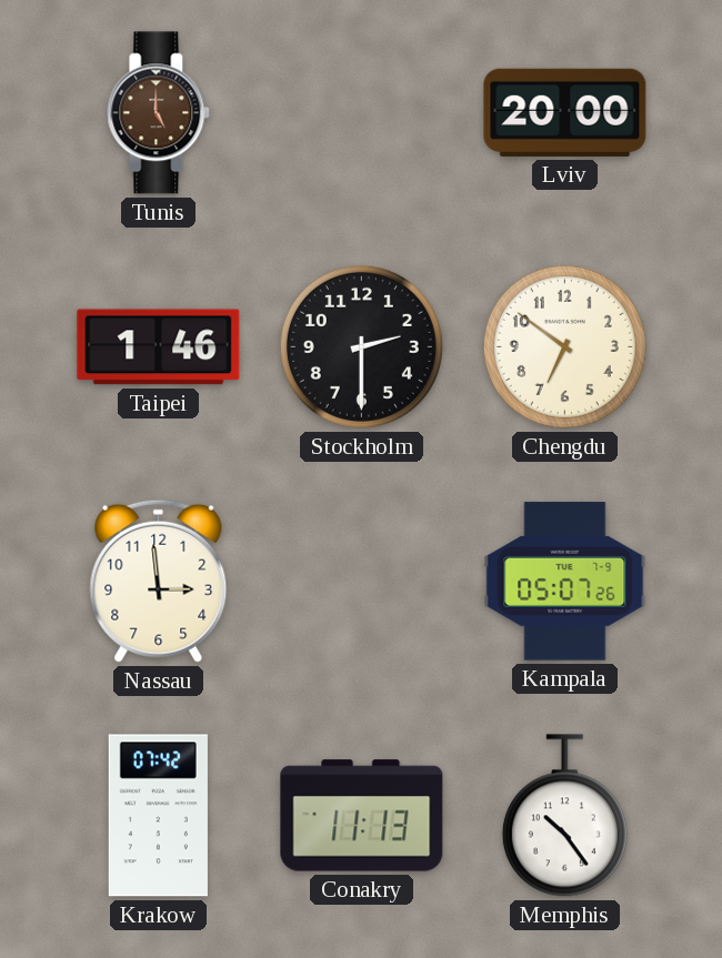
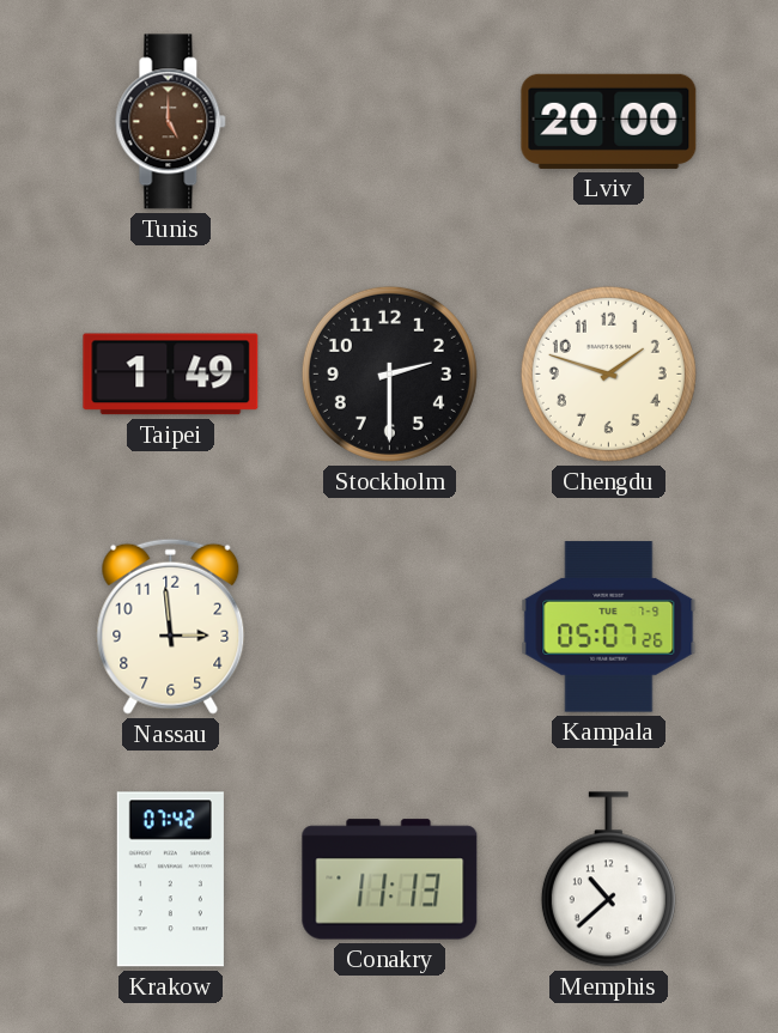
Taipei: 1:46 -> 1:49 (171, 375)
Chengdu: 6:51 -> 1:48 (608, 373)
Memphis: 10:24 -> 10:38 (608, 880)
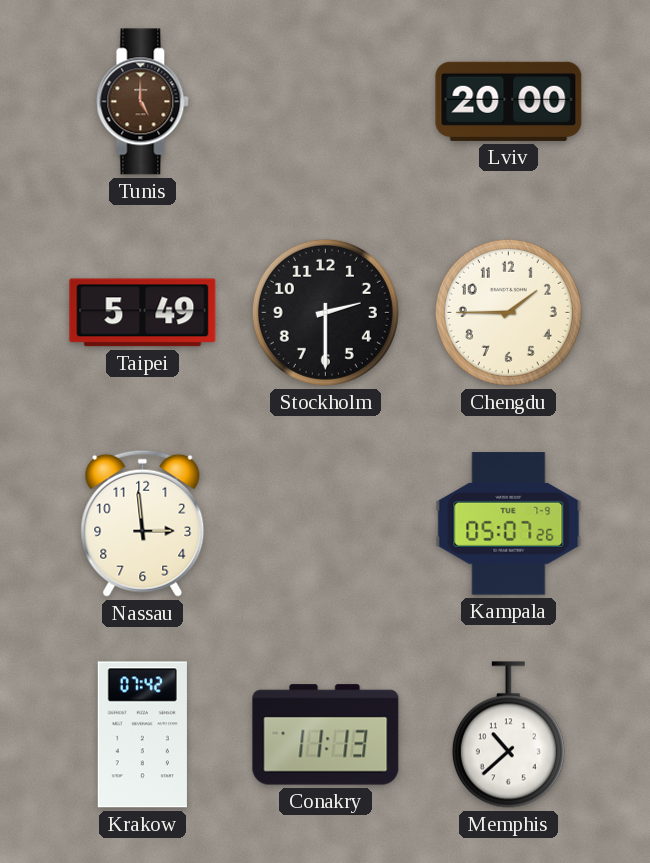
Taipei: 1:49 -> 5:49 (143, 313)
Chengdu: 1:48 -> 1:45 (508, 312)
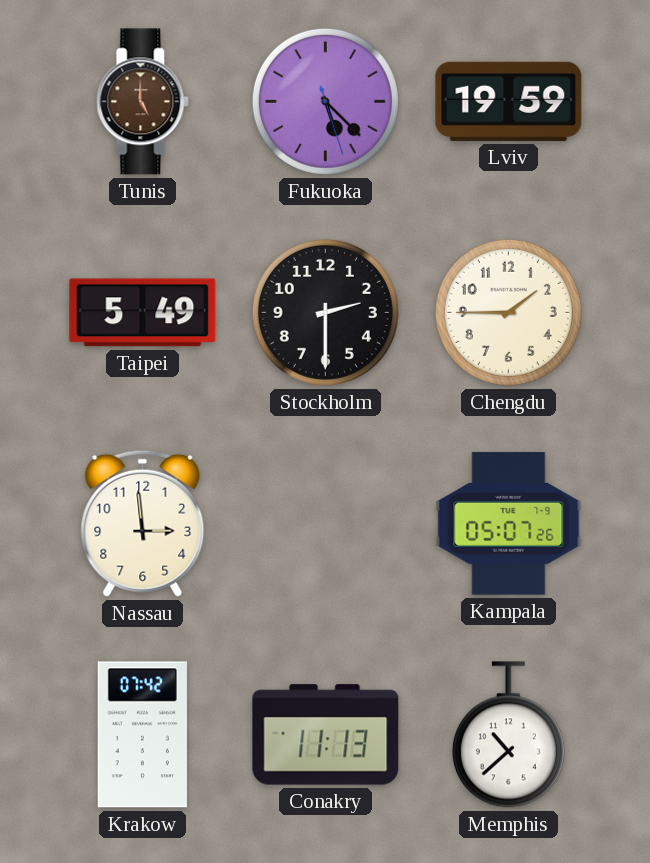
Fukuoka: none -> 5:22 (325, 101)
Lviv: 20:00 -> 19:59 (509, 101)
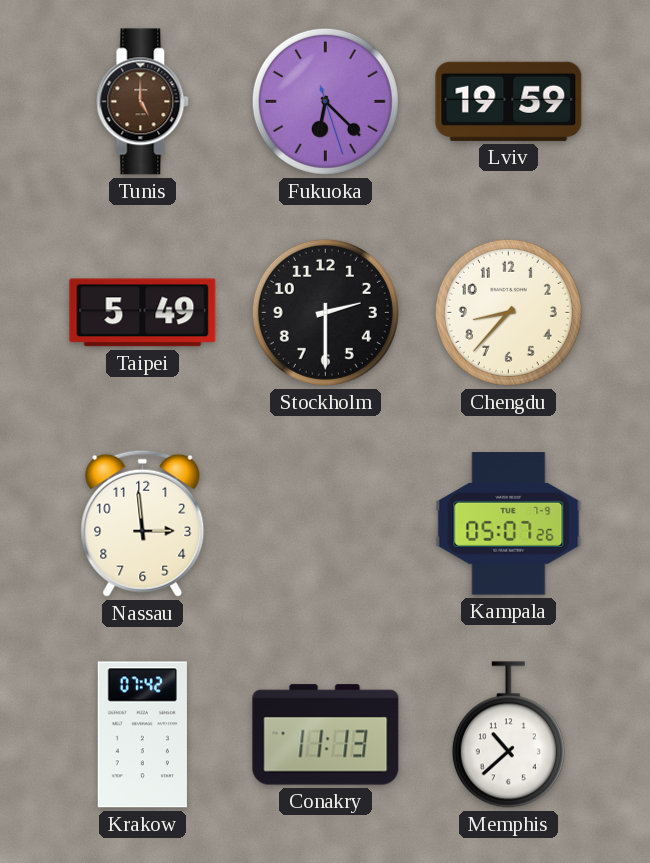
Fukuoka: 5:22 -> 6:22 (325, 101)
Chengdu: 1:45 -> 8:37 (508, 312)
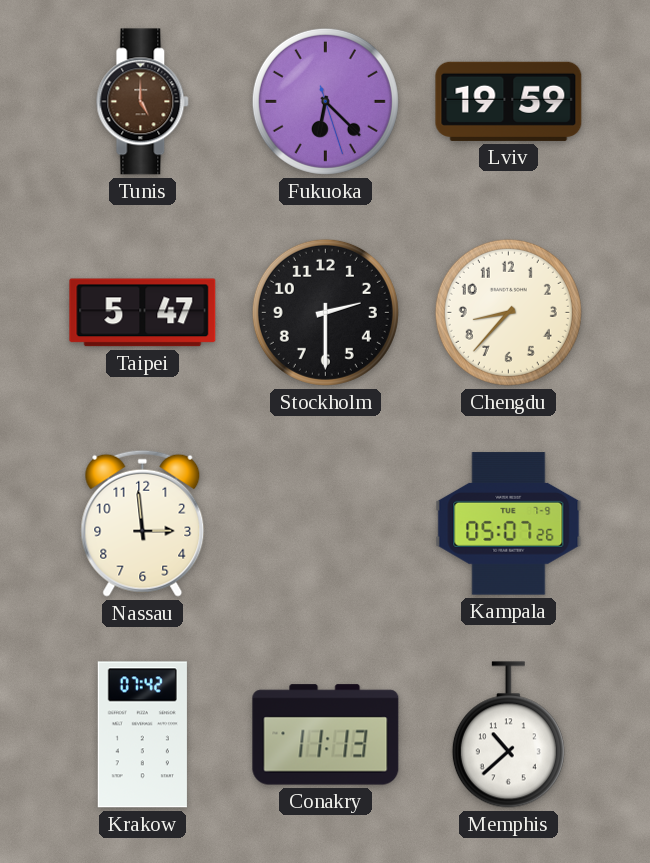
Taipei: 5:49 -> 5:47 (143, 313)
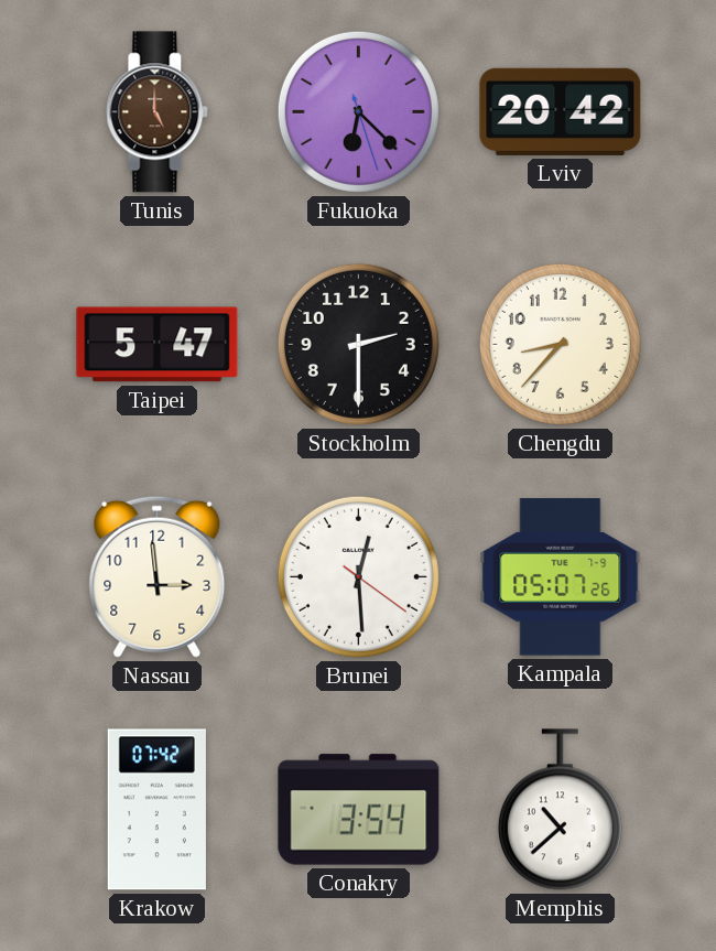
Lviv: 19:59 -> 20:42 (561, 111)
Brunei: none -> 12:29 (358, 576)
Conakry: 11:13 -> 3:54 (359, 810)
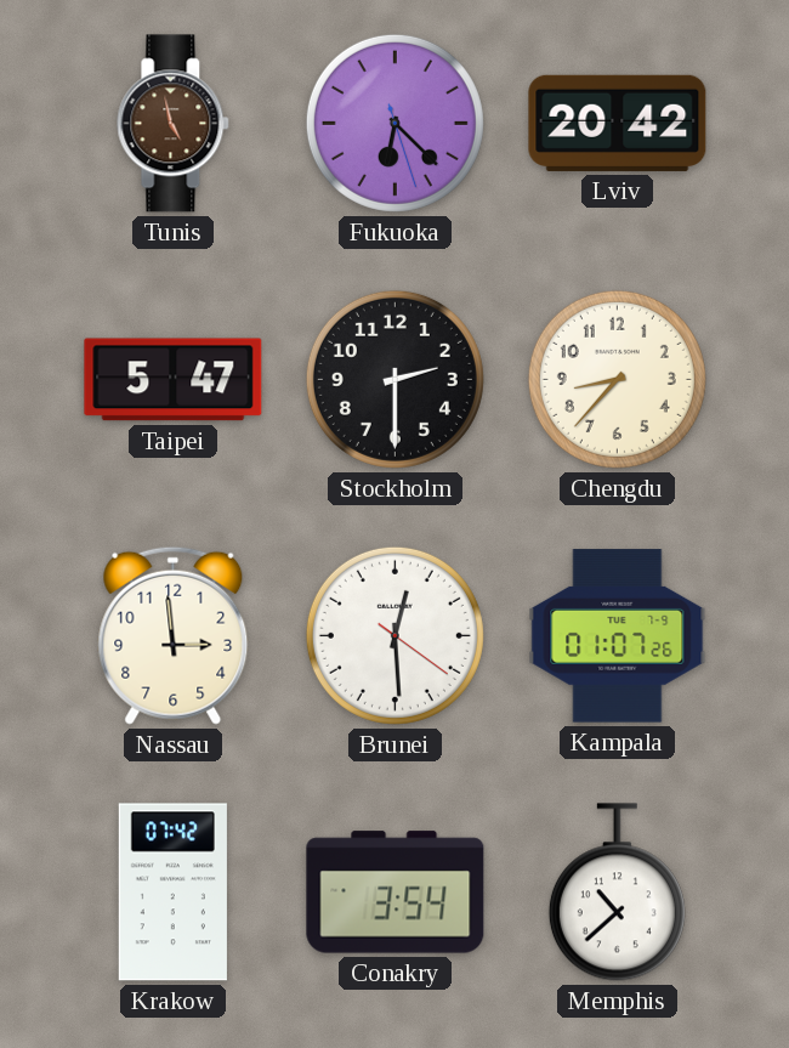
Tunis: 5:00 -> 4:58 (174, 124)
Kampala: 05:07 -> 01:07 (618, 636)
